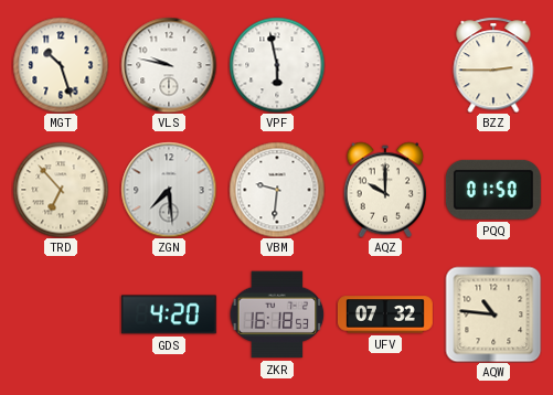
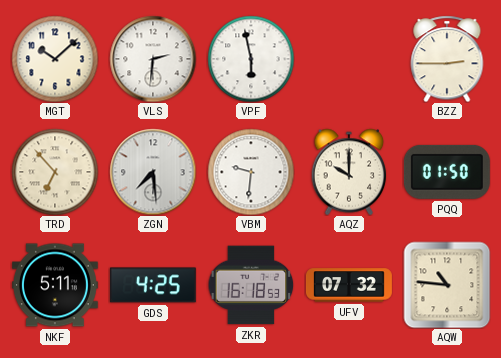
MGT: 10:27 -> 10:08 (55, 59)
VLS: 9:47 -> 2:31 (153, 59)
NKF: none -> 5:11 (55, 285)
GDS: 4:20 -> 4:25 (153, 285)
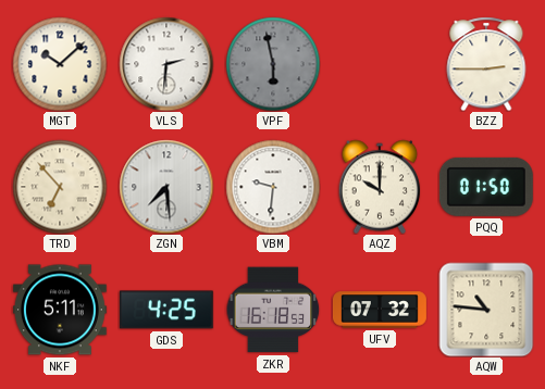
VPF dial: white -> grey (273, 64)
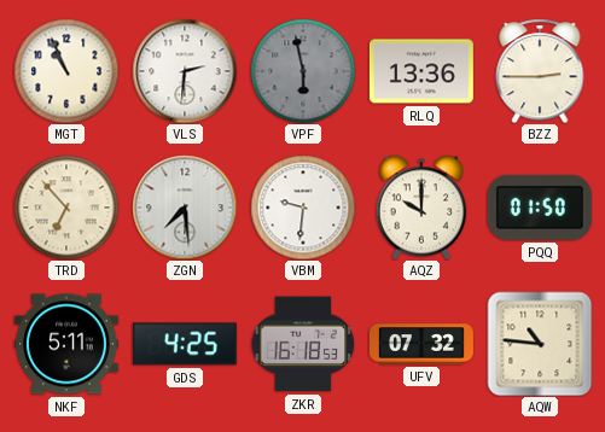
MGT: 10:08 -> 10:56 (66, 71)
RLQ: none -> 13:36 (421, 71)
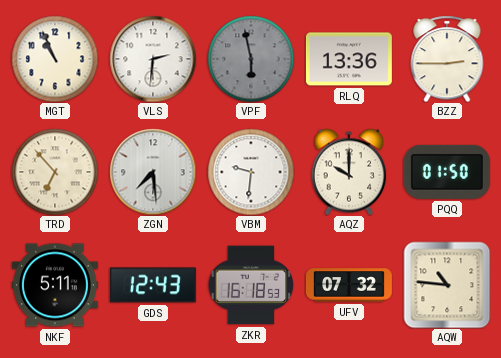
GDS: 4:25 -> 12:43 (153, 285)
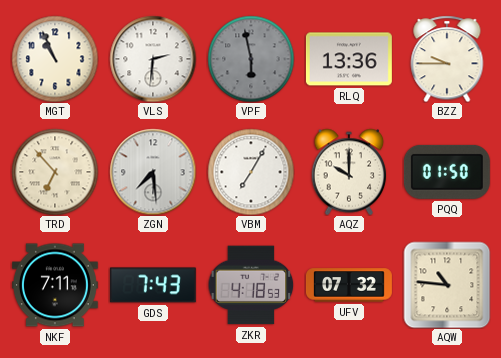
BZZ: 2:45 -> 9:45 (447, 59)
VBM: 9:31 -> 7:05 (251, 172)
NKF: 5:11 -> 7:11 (55, 285)
GDS: 12:43 -> 7:43 (153, 285)
ZKR: 16:18 -> 4:18 (251, 285)
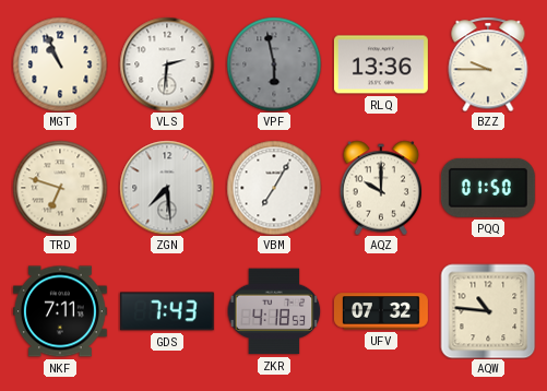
TRD: 6:53 -> 6:48 (60, 188)
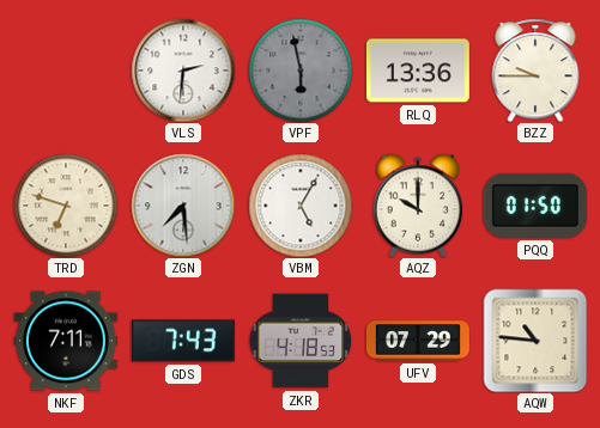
MGT: 10:56 -> none (60, 64)
VBM: 7:05 -> 5:05 (301, 206)
UFV: 07:32 -> 07:29 (418, 341)
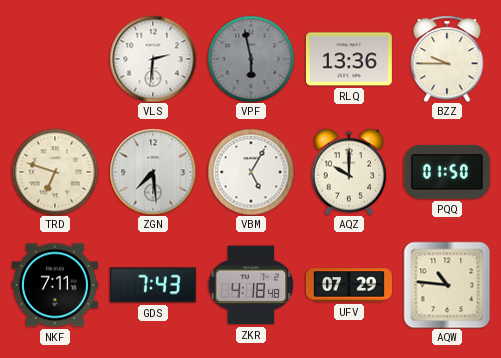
ZKR: 4:18:53 -> 4:18:48 (251, 285)
